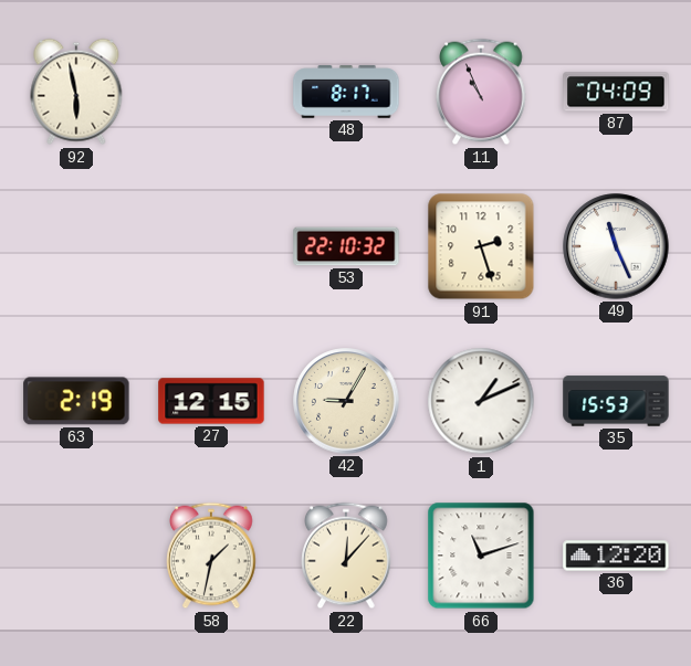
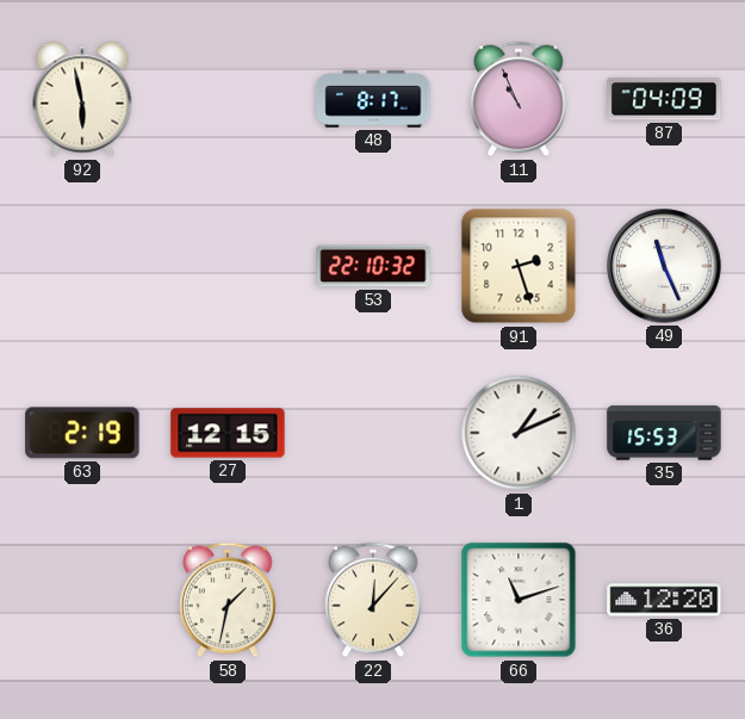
42: 9:05 -> none (346, 401)
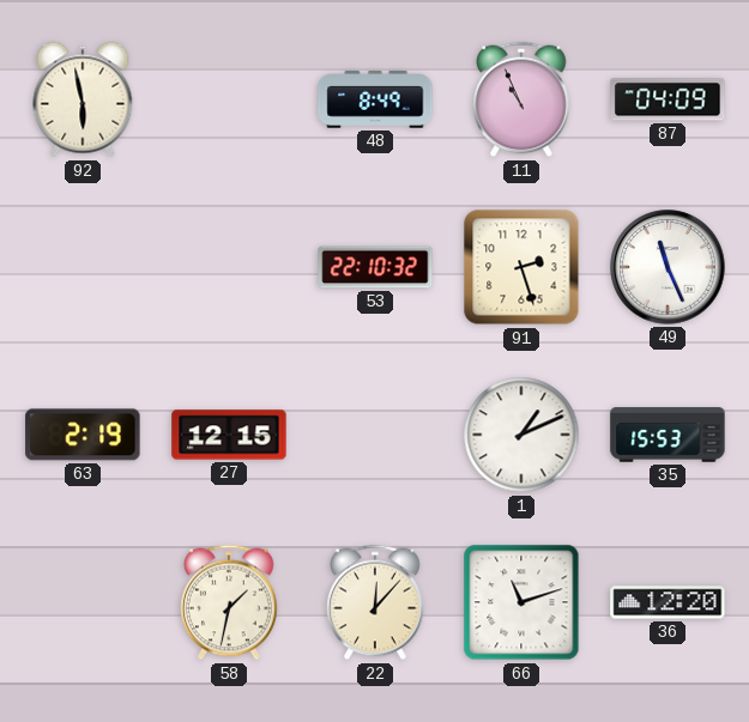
48: 8:17 -> 8:49 (375, 99)
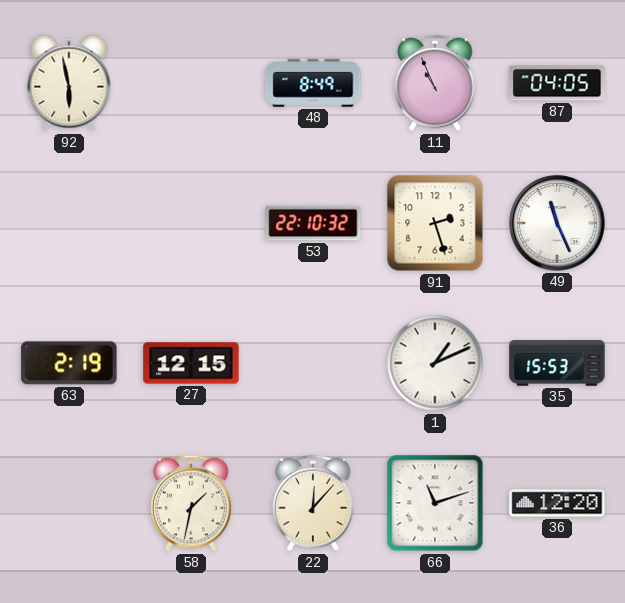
87: 04:09 -> 04:05 (557, 83)
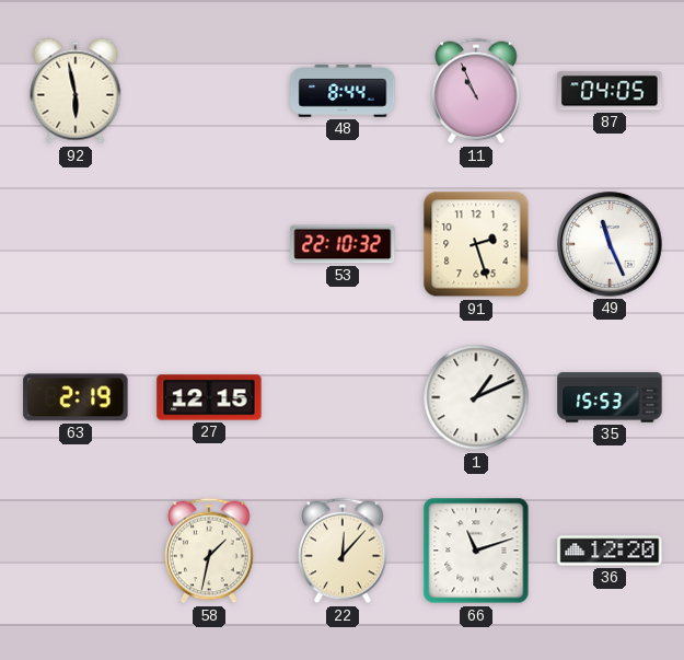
48: 8:49 -> 8:44 (343, 91)
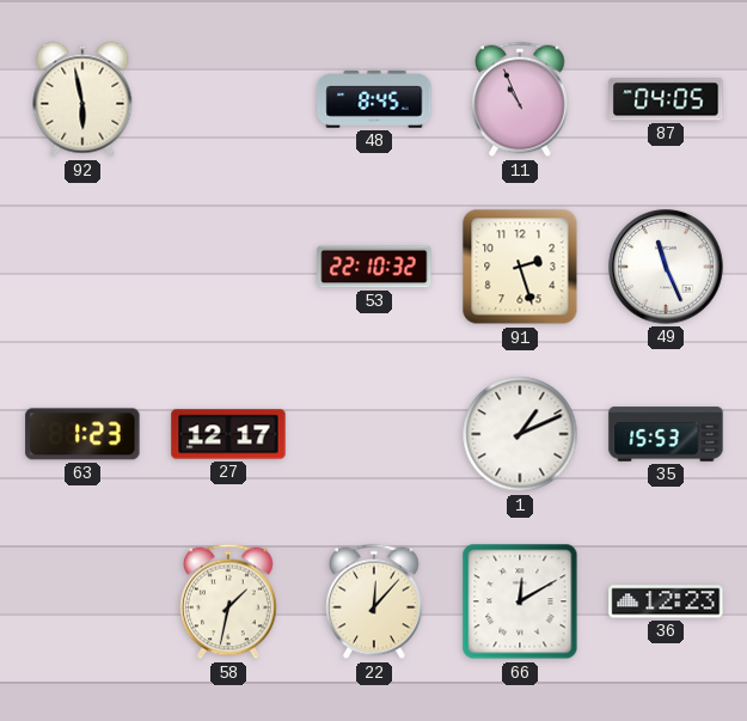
48: 8:44 -> 8:45 (374, 99)
63: 2:19 -> 1:23 (82, 434)
27: 12:15 -> 12:17 (228, 434)
66: 11:12 -> 12:10 (520, 601)
36: 12:20 -> 12:23 (666, 601)
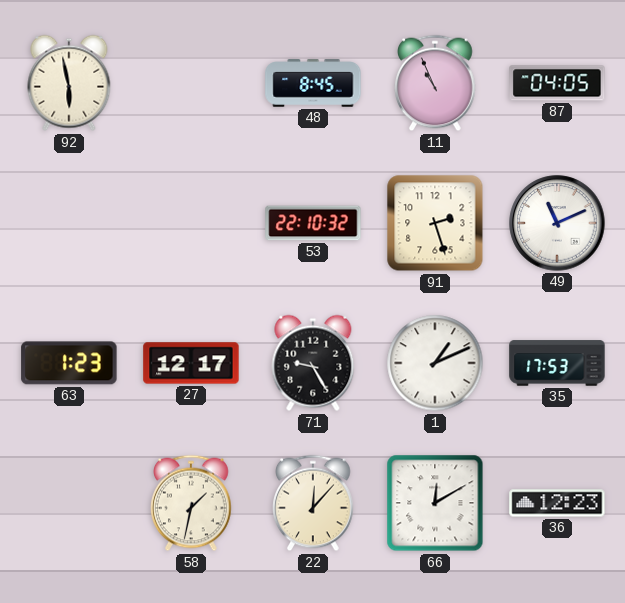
49: 11:26 -> 11:11 (557, 223)
71: none -> 9:25 (313, 363)
35: 15:53 -> 17:53 (557, 363)
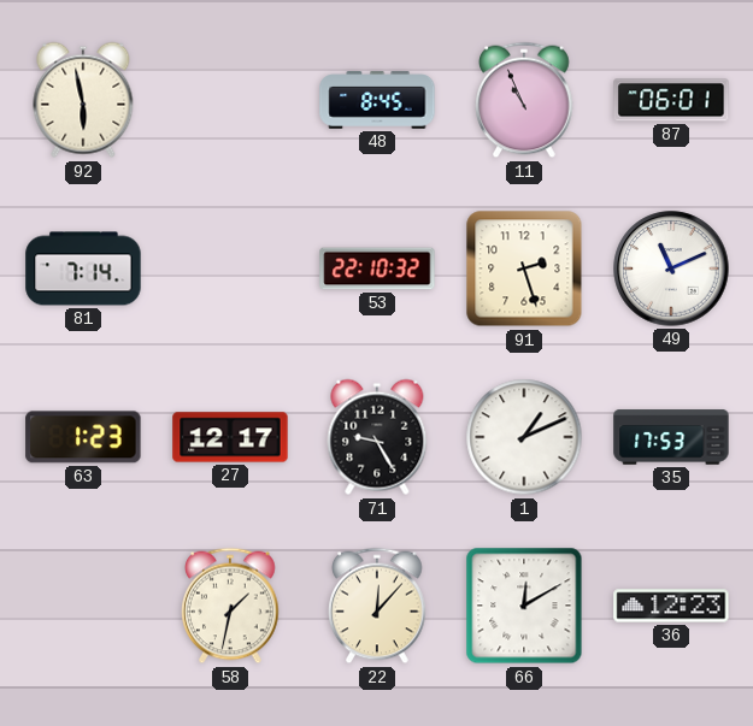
87: 04:05 -> 06:01 (671, 100)
81: none -> 7:14 (83, 268)
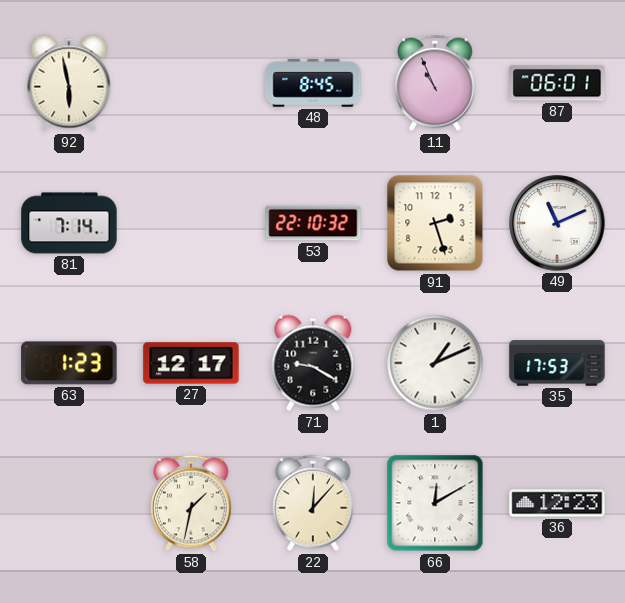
71: 9:25 -> 9:20 (313, 363)
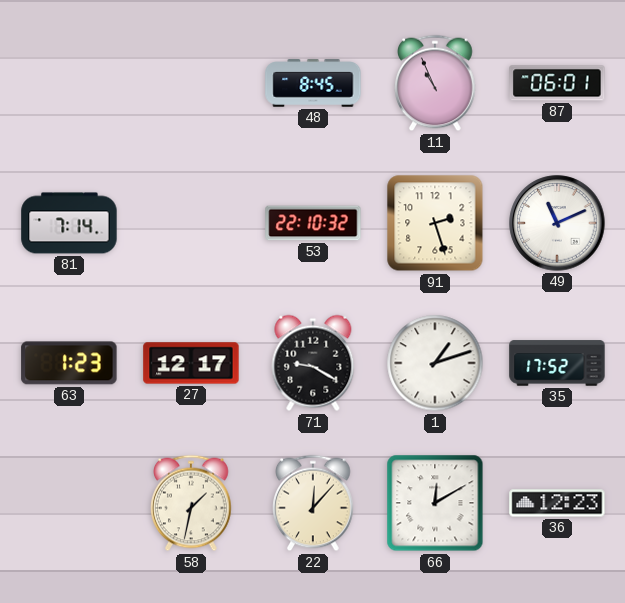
92: 5:58 -> none (69, 83)
1: 1:11 -> 1:12 (435, 363)
35: 17:53 -> 17:52 (557, 363)
